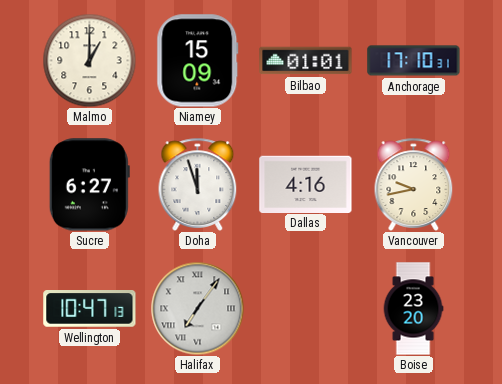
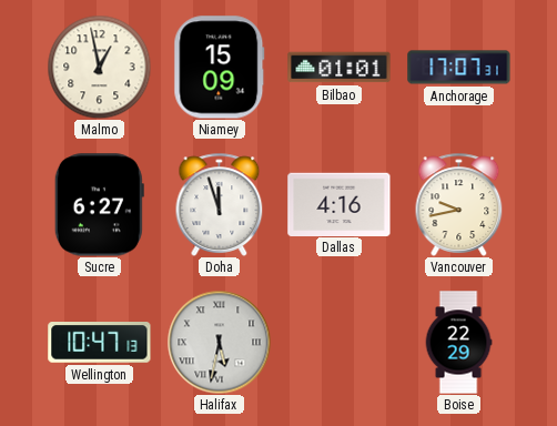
Malmo: 1:00 -> 12:58 (99, 67)
Anchorage: 17:10 -> 17:07 (459, 68)
Halifax: 7:06 -> 5:32 (219, 342)
Boise: 23:20 -> 22:29 (458, 343)
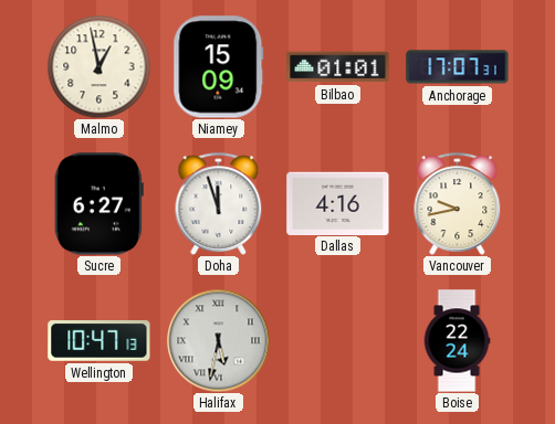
Boise: 22:29 -> 22:24 (457, 341)
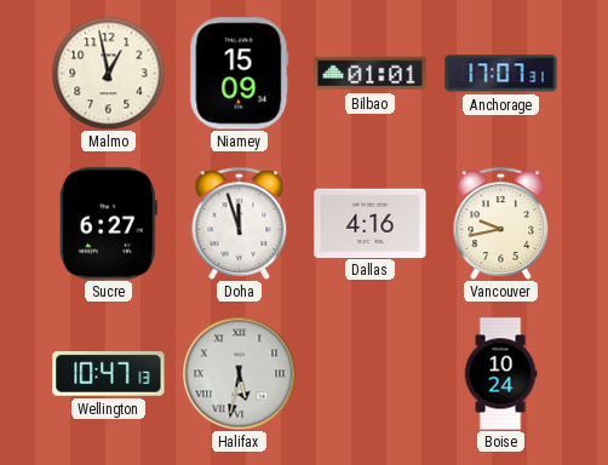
Boise: 22:24 -> 10:24 (500, 374)
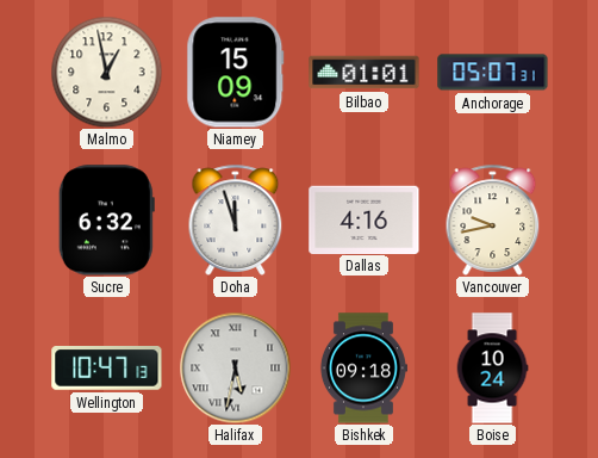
Anchorage: 17:07 -> 05:07 (493, 73)
Sucre: 6:27 -> 6:32 (106, 221)
Bishkek: none -> 09:18 (363, 369)
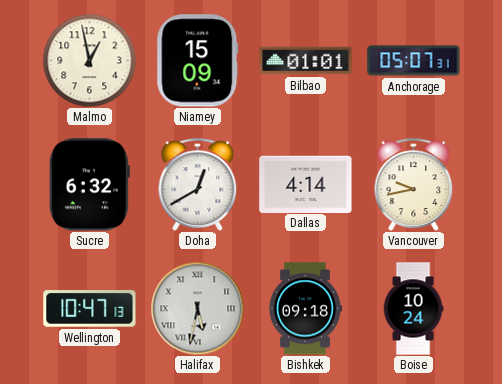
Doha: 11:57 -> 12:40 (198, 184)
Dallas: 4:16 -> 4:14 (306, 184)
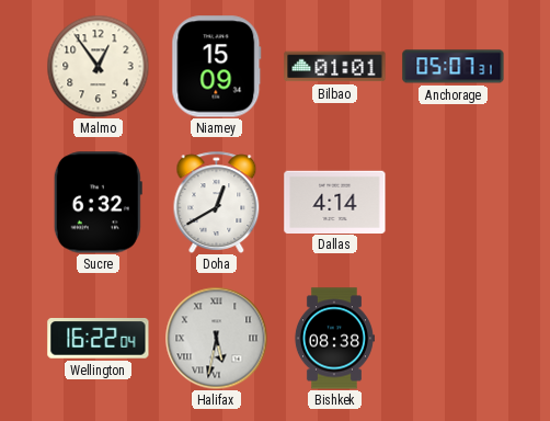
Malmo: 12:58 -> 12:54 (98, 66)
Vancouver: 9:43 -> none (414, 184)
Wellington: 10:47 -> 16:22 (99, 339)
Bishkek: 09:18 -> 08:38 (334, 339)
Boise: 10:24 -> none (413, 309)
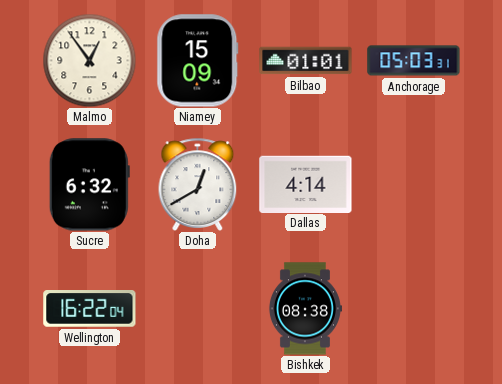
Anchorage: 05:07 -> 05:03 (414, 61)
Halifax: 5:32 -> none (216, 338)
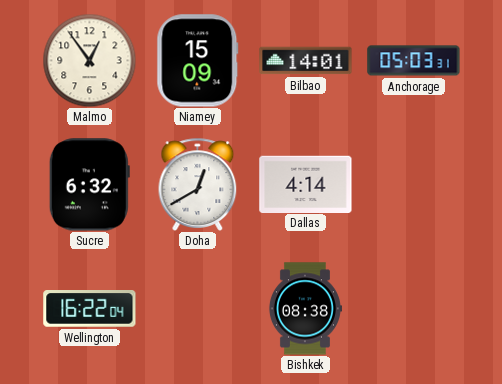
Bilbao: 01:01 -> 14:01 (306, 61)
